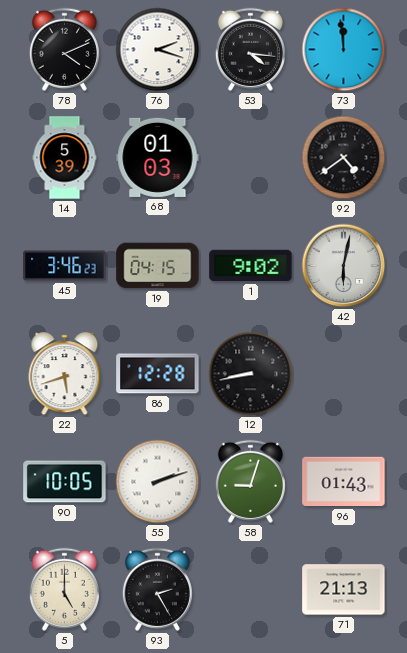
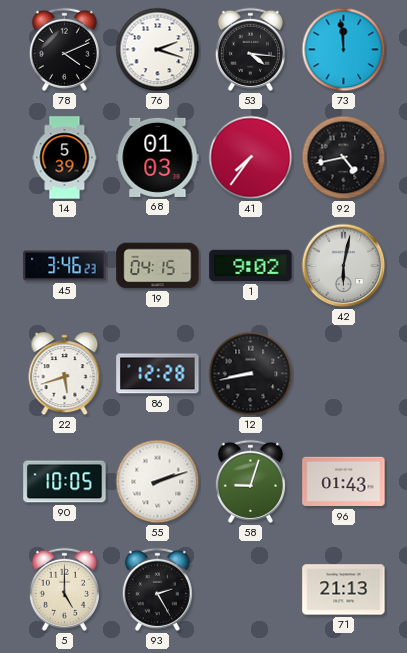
41: none -> 7:36 (251, 158)
92: 4:39 -> 4:43 (344, 158)
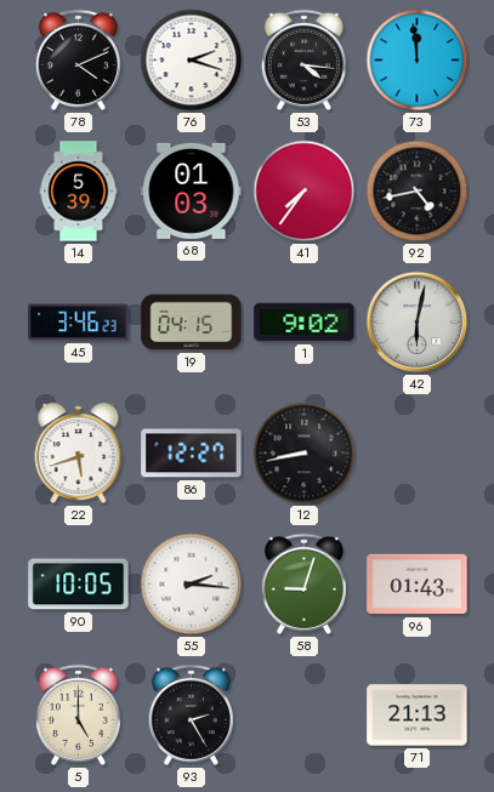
86: 12:28 -> 12:27 (192, 454)
55: 2:12 -> 2:16 (192, 585)
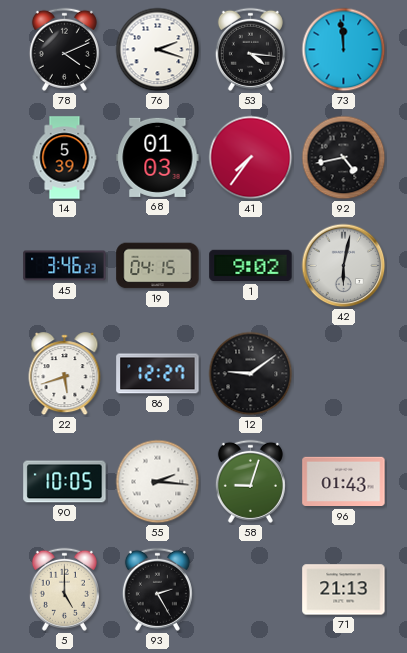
12: 8:43 -> 9:09 (251, 374)
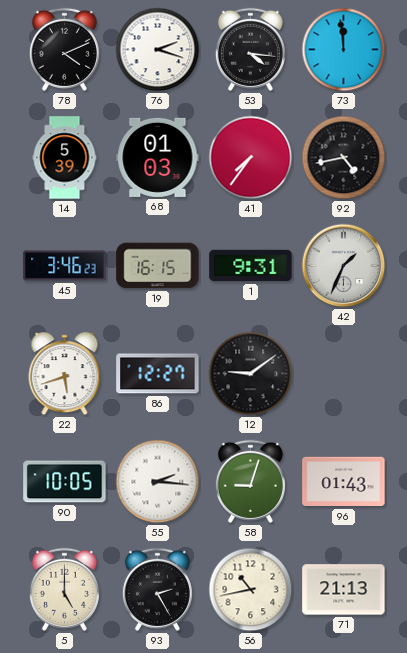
19: 04:15 -> 16:15 (158, 266)
1: 9:02 -> 9:31 (251, 266)
42: 6:02 -> 1:34 (344, 266)
56: none -> 10:43 (251, 590)
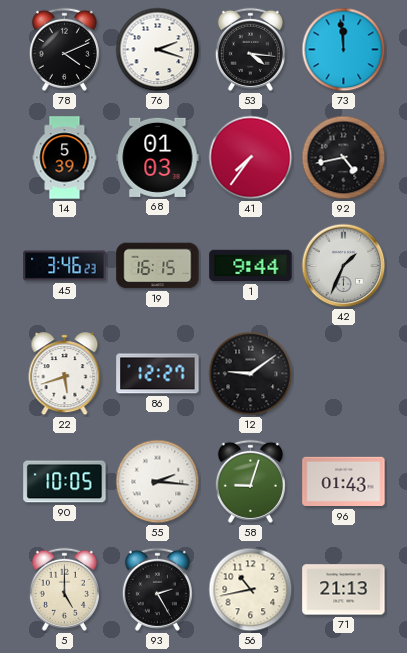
1: 9:31 -> 9:44 (251, 266)
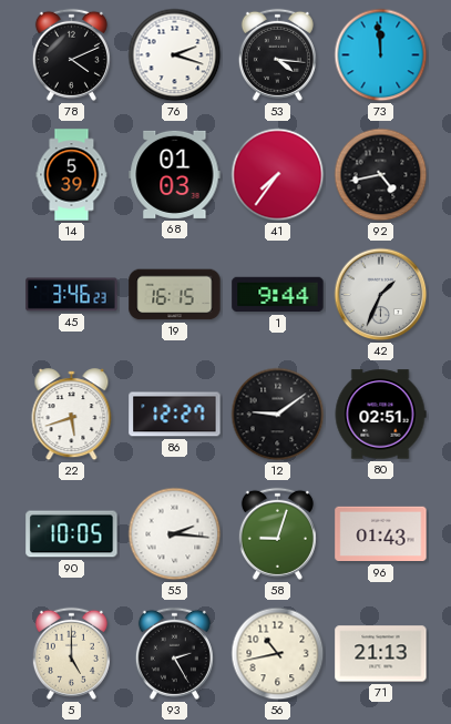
80: none -> 02:51 (380, 415)
